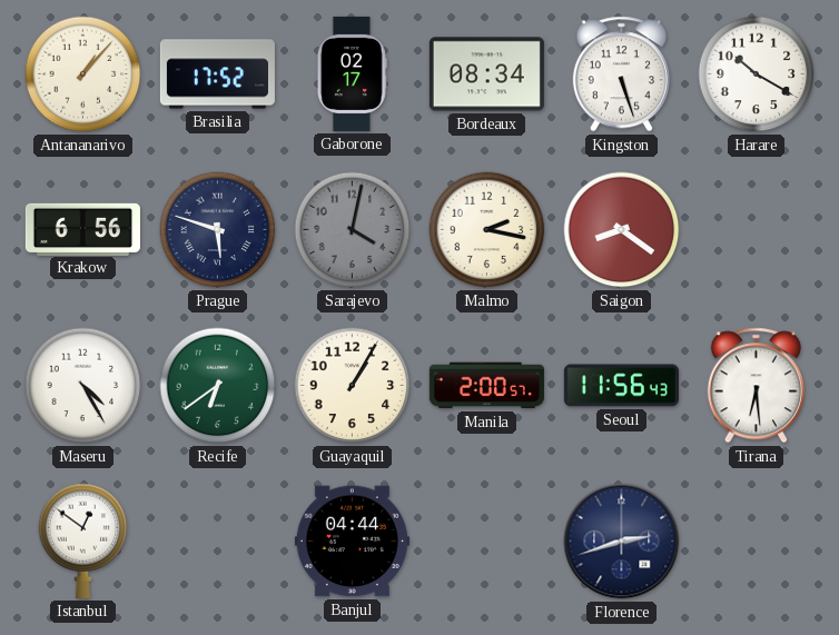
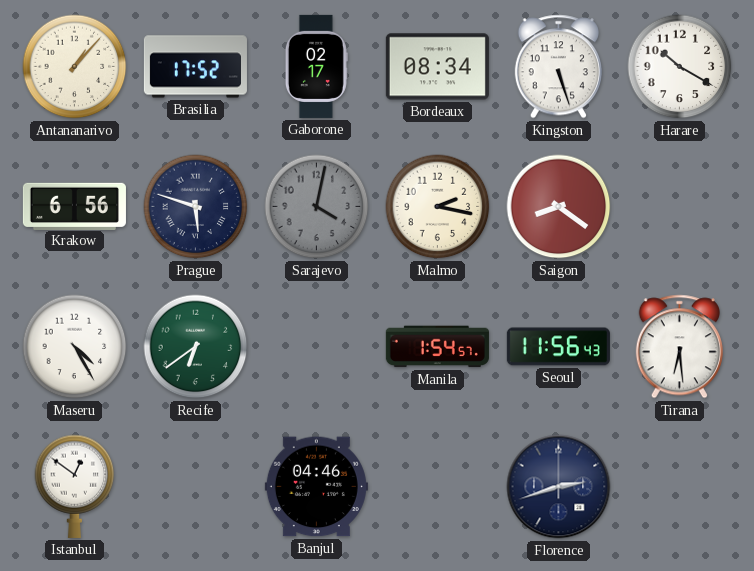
Guayaquil: 1:05 -> none (353, 386)
Manila: 2:00 -> 1:54 (437, 347)
Banjul: 04:44 -> 04:46 (316, 487)
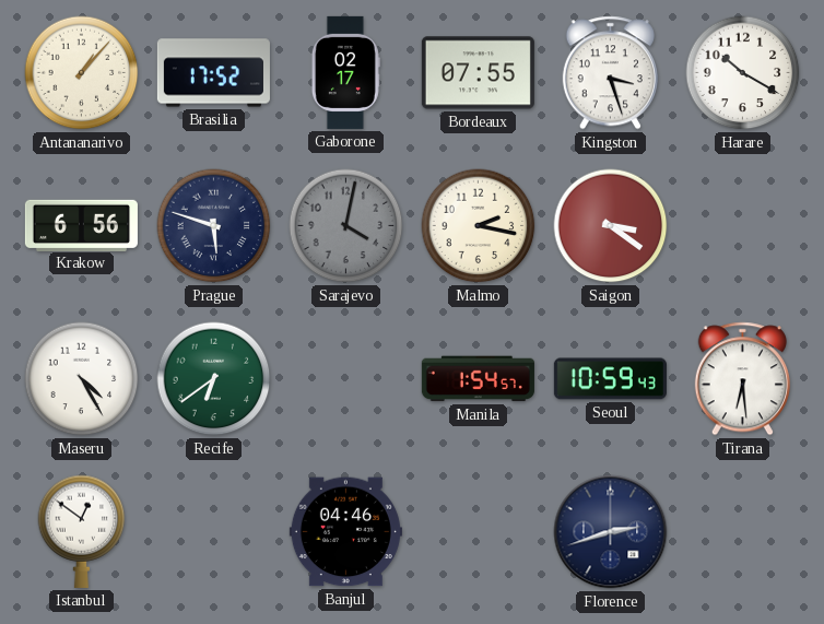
Bordeaux: 08:34 -> 07:55 (478, 73)
Kingston: 5:27 -> 3:27 (610, 73)
Saigon: 8:21 -> 3:21 (611, 226)
Seoul: 11:56 -> 10:59 (610, 379)
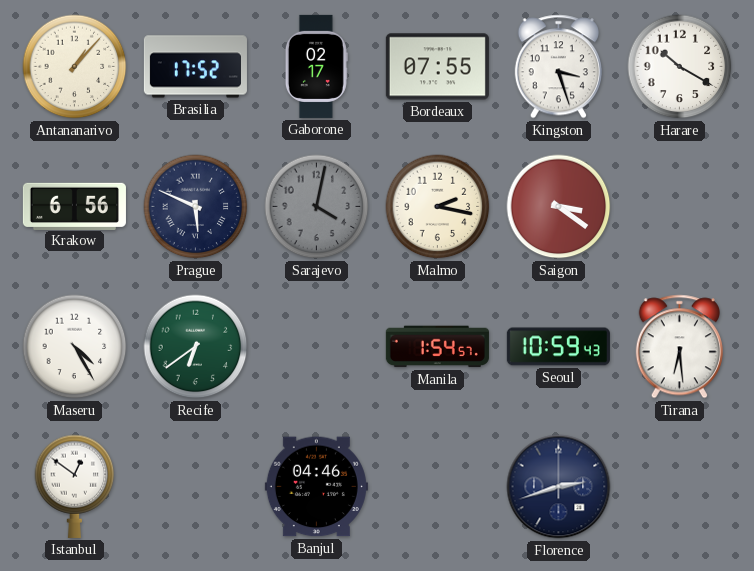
Prague: 5:48 -> 5:49 (196, 207)
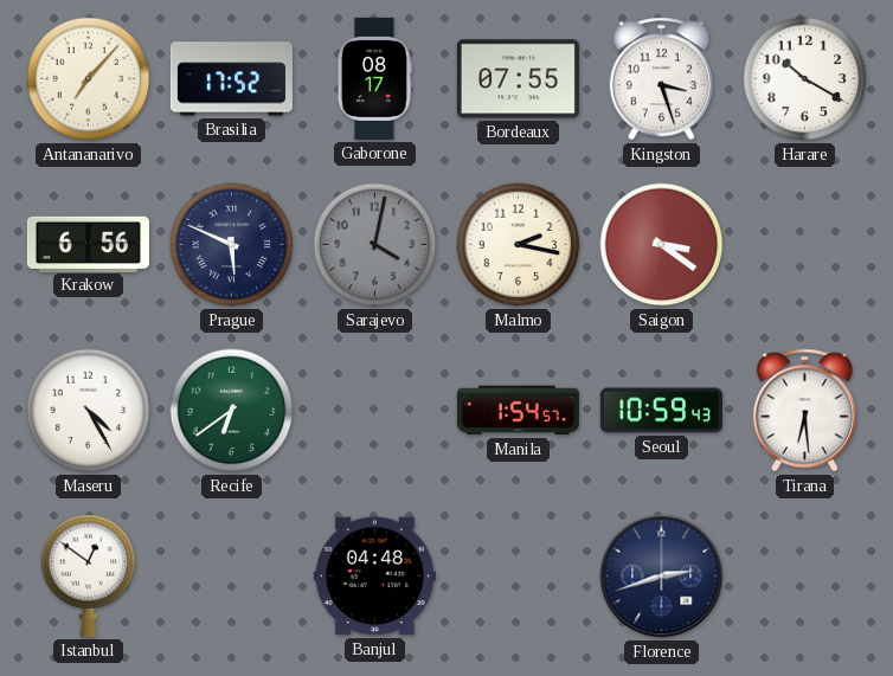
Antananarivo: 1:07 -> 7:07 (89, 79)
Gaborone: 02:17 -> 08:17 (374, 78)
Banjul: 04:46 -> 04:48 (374, 577)
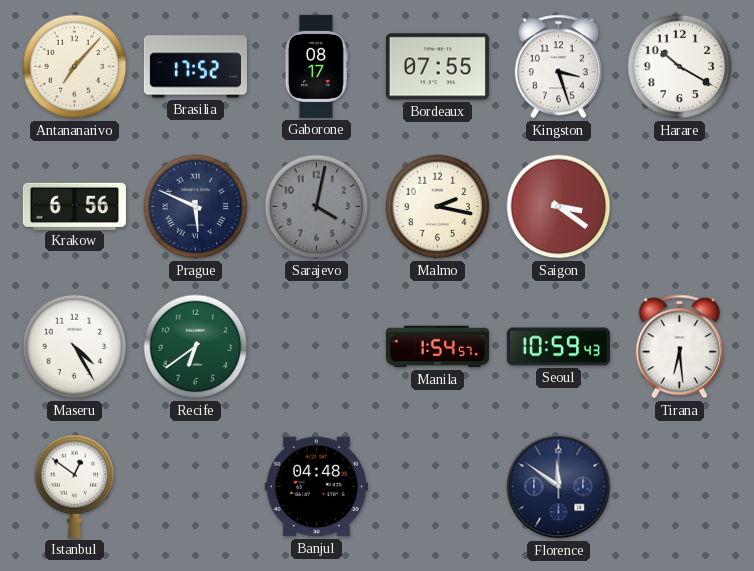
Florence: 2:42 -> 11:51 (559, 487)
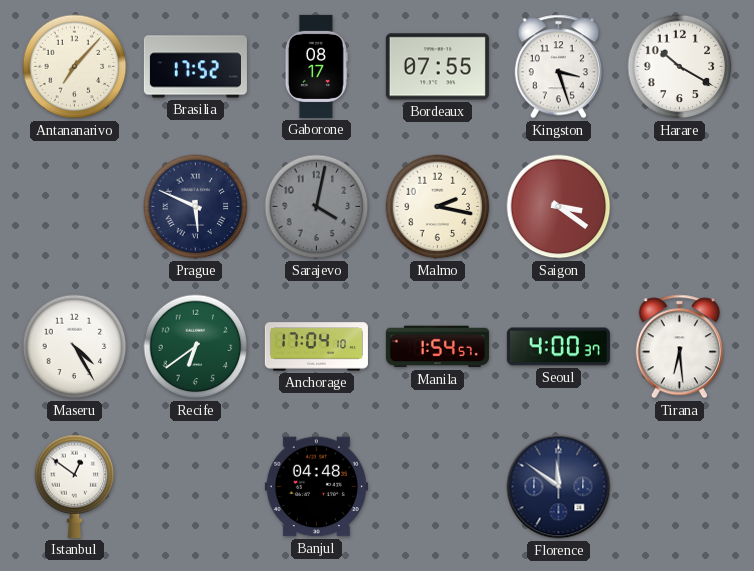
Krakow: 6:56 -> none (74, 206)
Anchorage: none -> 17:04 (316, 347)
Seoul: 10:59 -> 4:00 (558, 347)
